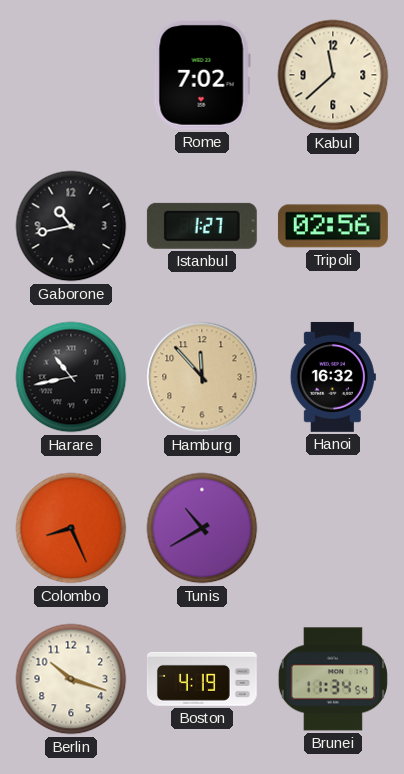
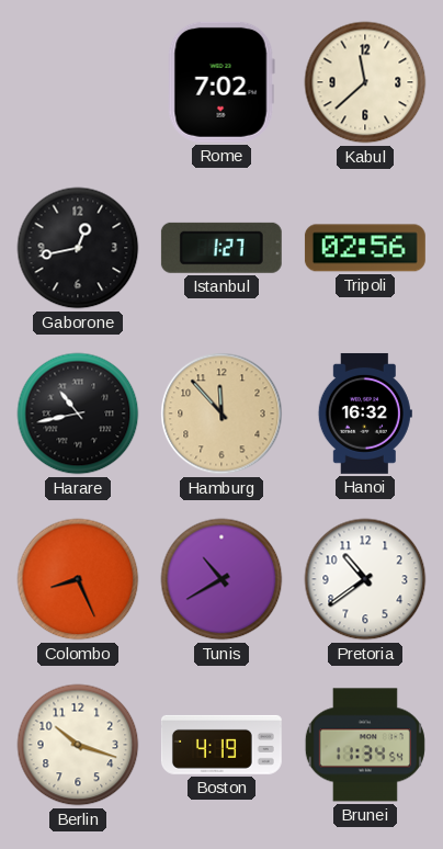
Gaborone: 10:43 -> 12:43 (78, 248)
Pretoria: none -> 10:39 (365, 579)
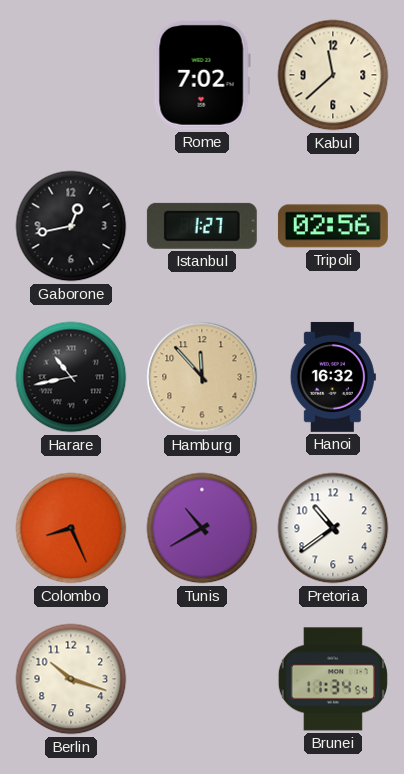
Boston: 4:19 -> none (222, 745)
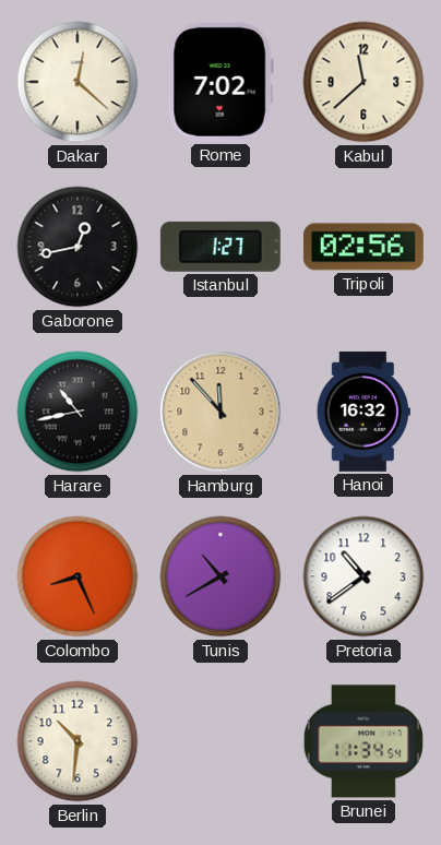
Dakar: none -> 12:22 (78, 82)
Berlin: 10:18 -> 10:31 (78, 741)
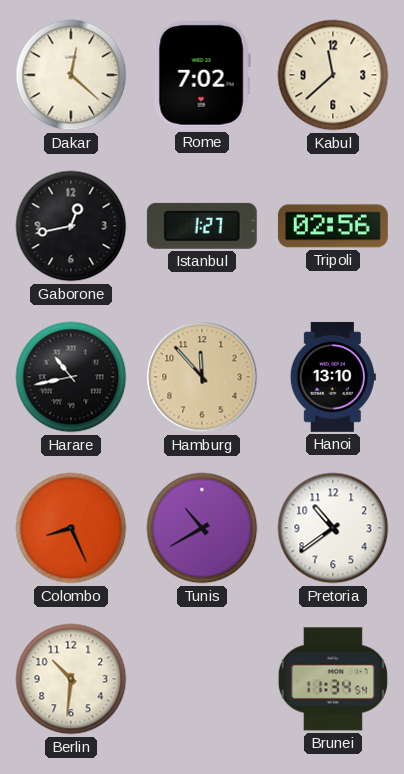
Hanoi: 16:32 -> 13:10 (333, 377)
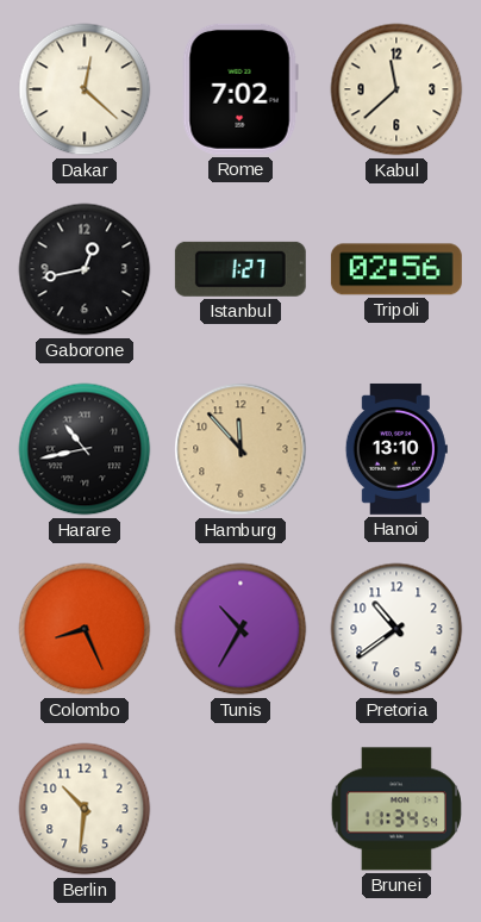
Tunis: 10:40 -> 10:35 (240, 629)
